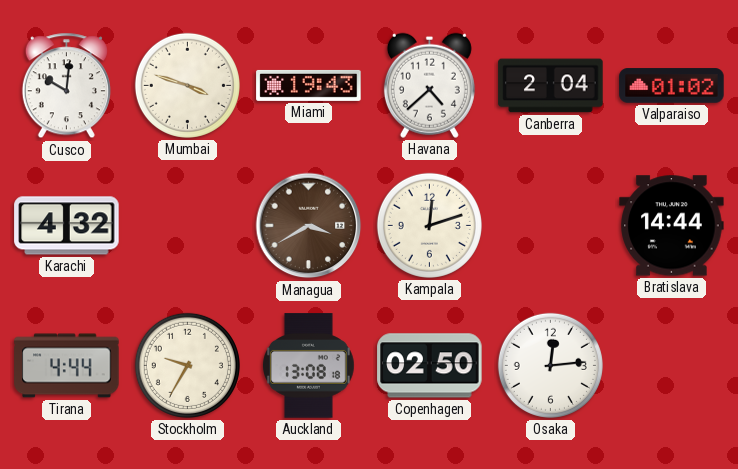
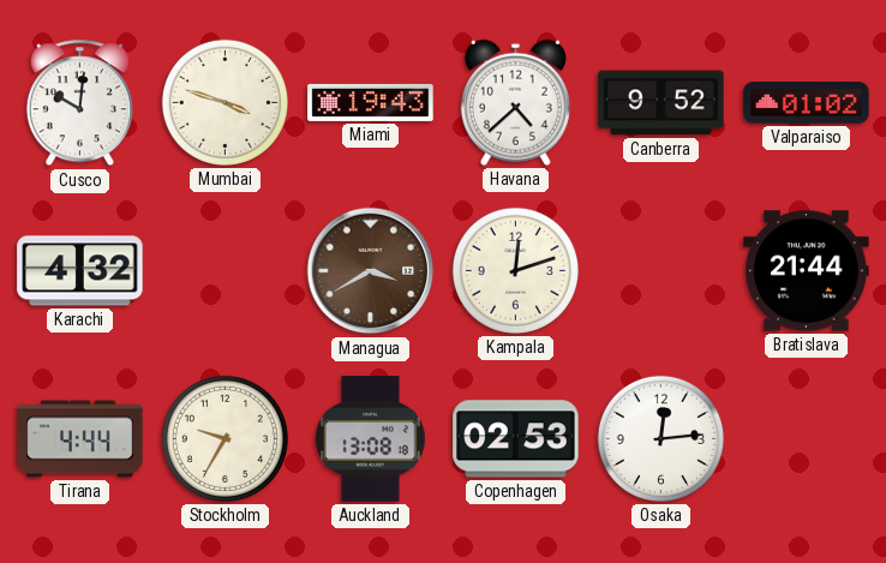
Canberra: 2:04 -> 9:52 (661, 103)
Bratislava: 14:44 -> 21:44 (807, 271)
Copenhagen: 02:50 -> 02:53 (516, 439)
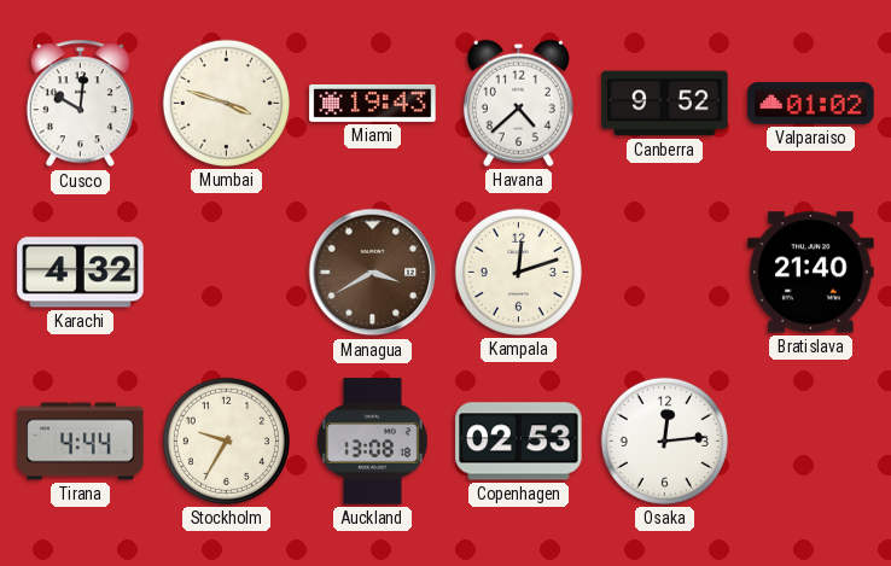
Bratislava: 21:44 -> 21:40 (811, 273)
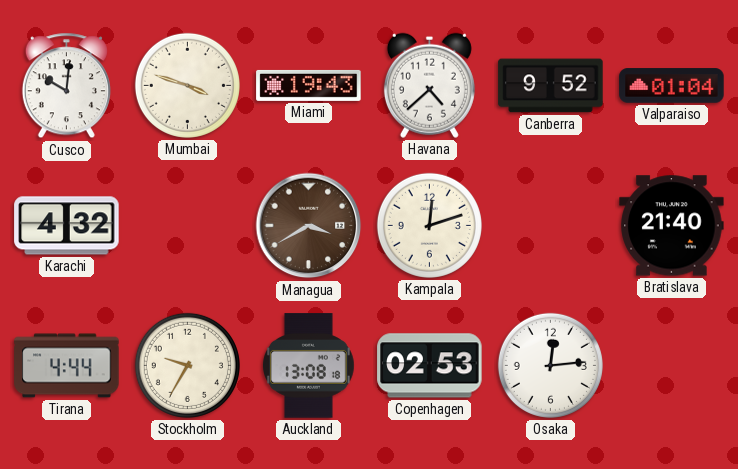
Valparaiso: 01:02 -> 01:04 (672, 86)
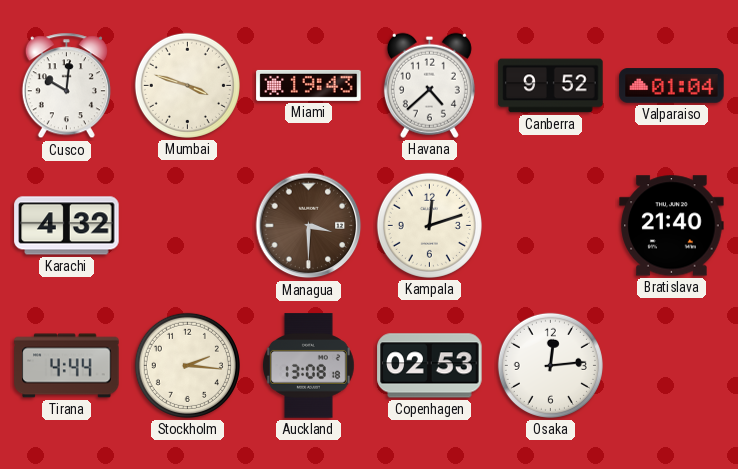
Managua: 3:40 -> 3:30 (309, 226)
Stockholm: 9:35 -> 2:16 (187, 365)
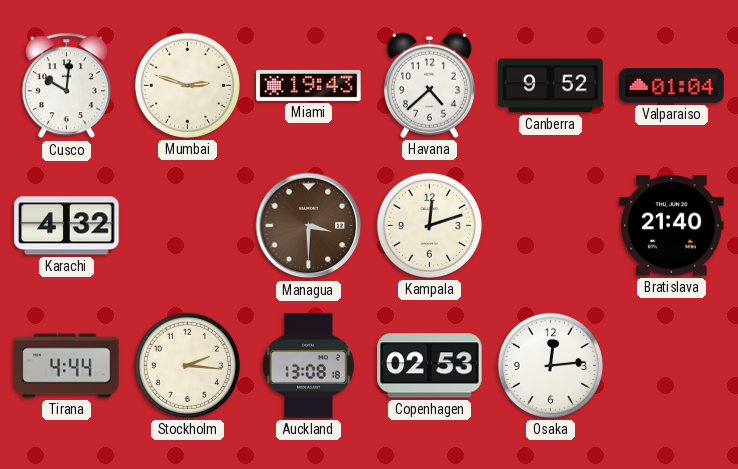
Mumbai: 3:48 -> 2:48 (187, 85)
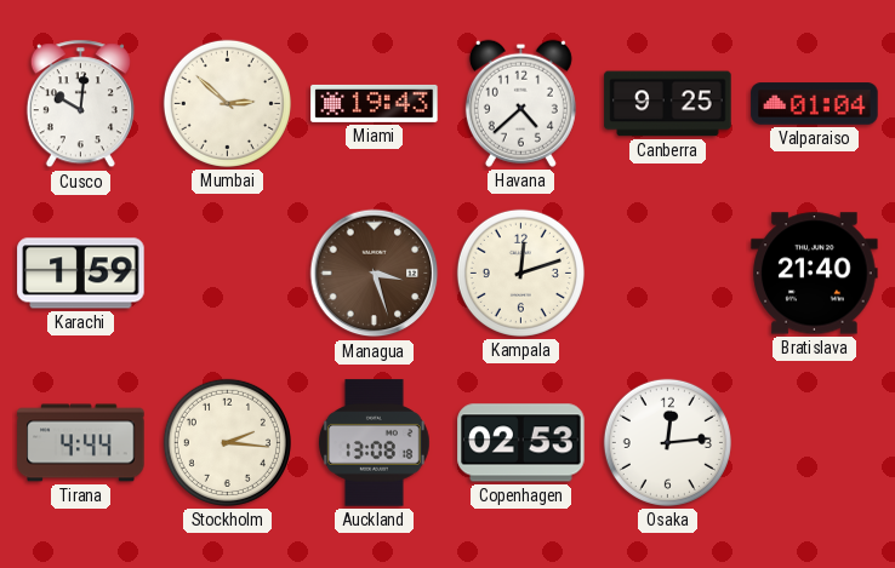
Mumbai: 2:48 -> 2:52 (227, 103)
Canberra: 9:52 -> 9:25 (668, 104)
Karachi: 4:32 -> 1:59 (81, 274)
Managua: 3:30 -> 3:27 (375, 274)
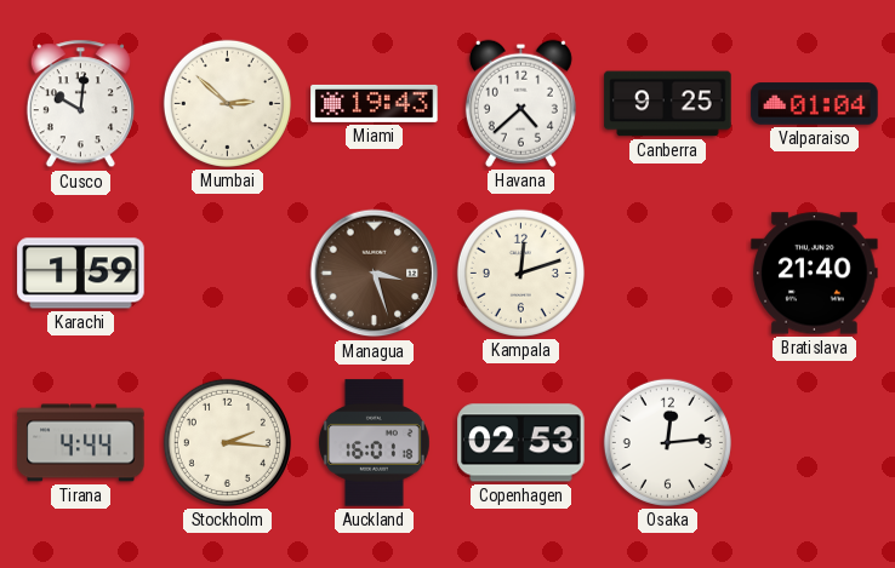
Auckland: 13:08 -> 16:01 (375, 443)
